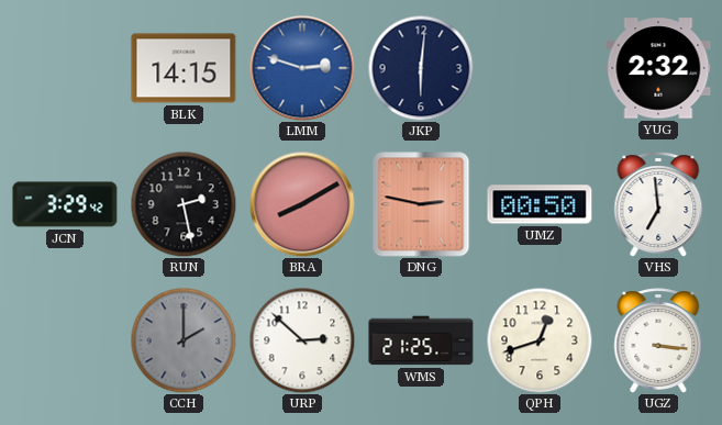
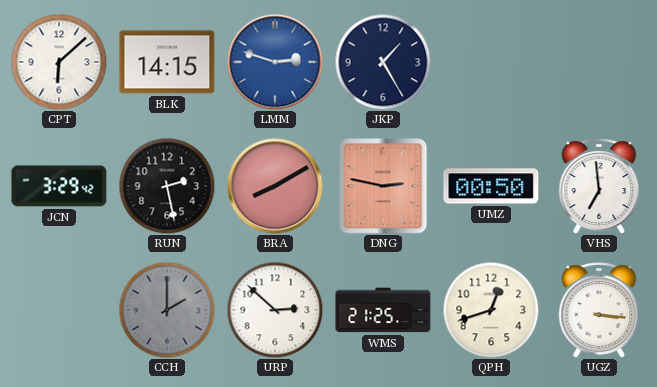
CPT: none -> 6:08 (59, 62)
JKP: 6:01 -> 1:25 (383, 62)
YUG: 2:32 -> none (658, 68)
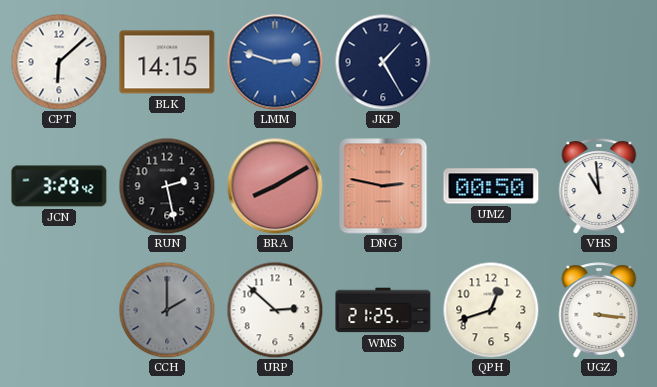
VHS: 6:59 -> 10:59 (599, 186)
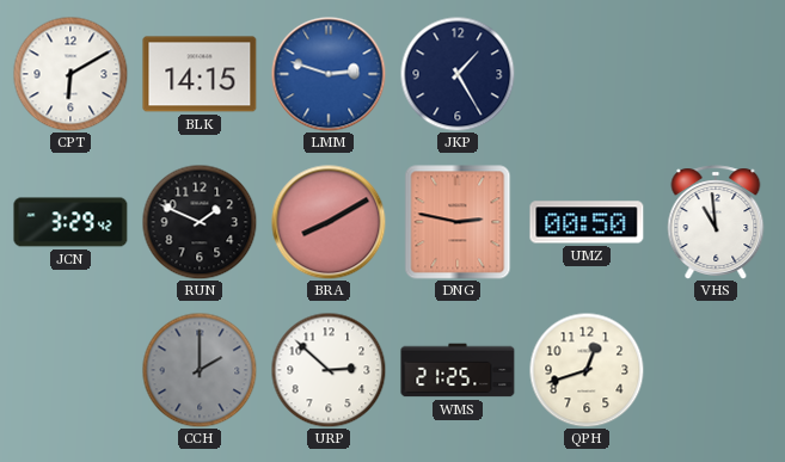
CPT: 6:08 -> 6:10 (70, 74)
RUN: 2:28 -> 1:49 (200, 222)
UGZ: 3:16 -> none (599, 310)
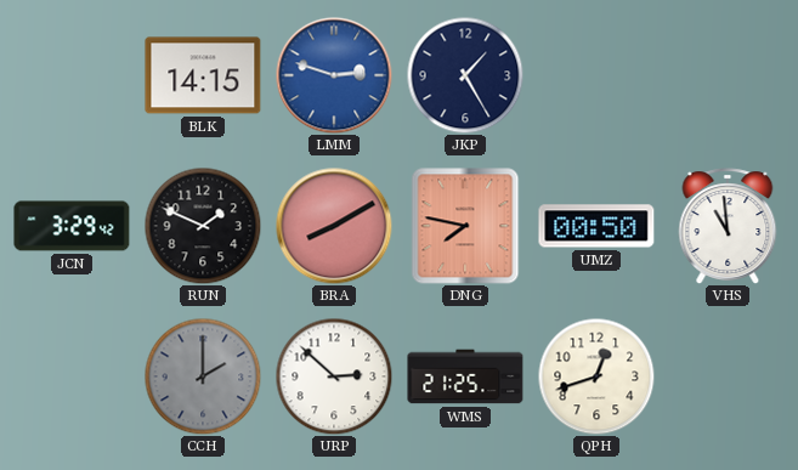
CPT: 6:10 -> none (70, 74)
DNG: 2:47 -> 7:47 (465, 226)
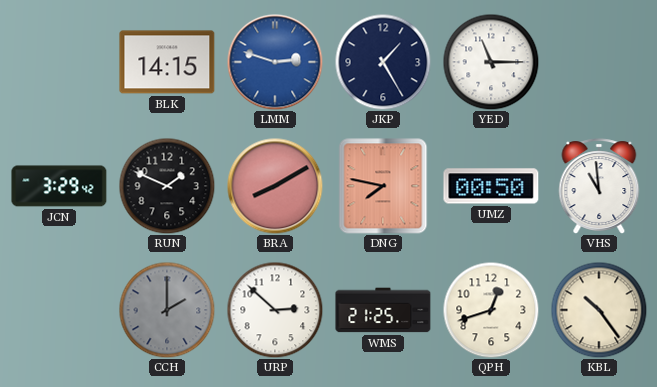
YED: none -> 11:15 (491, 62)
KBL: none -> 10:24 (599, 310)
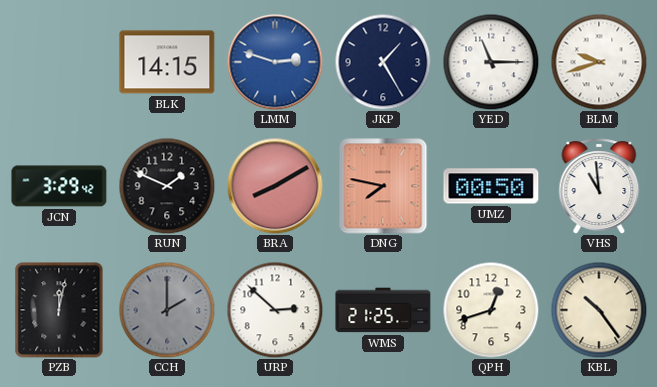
BLM: none -> 9:42 (599, 62)
PZB: none -> 12:02 (59, 310)
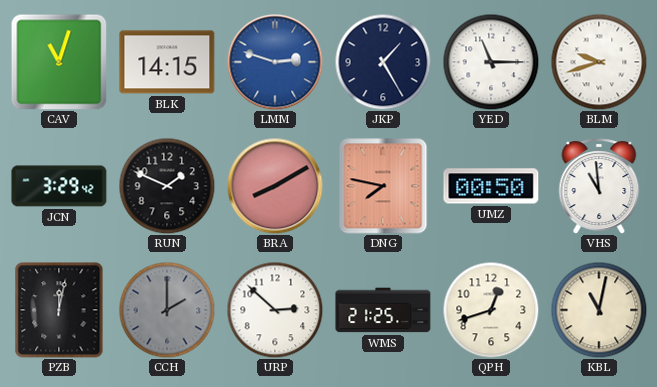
CAV: none -> 11:03 (59, 62)
KBL: 10:24 -> 11:02 (599, 310)
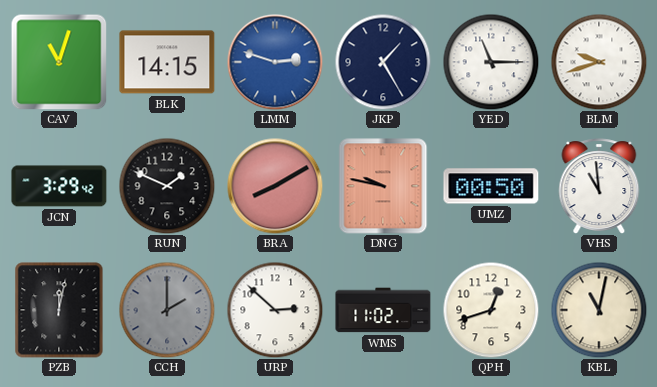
DNG: 7:47 -> 9:47 (383, 186)
WMS: 21:25 -> 11:02 (383, 310)
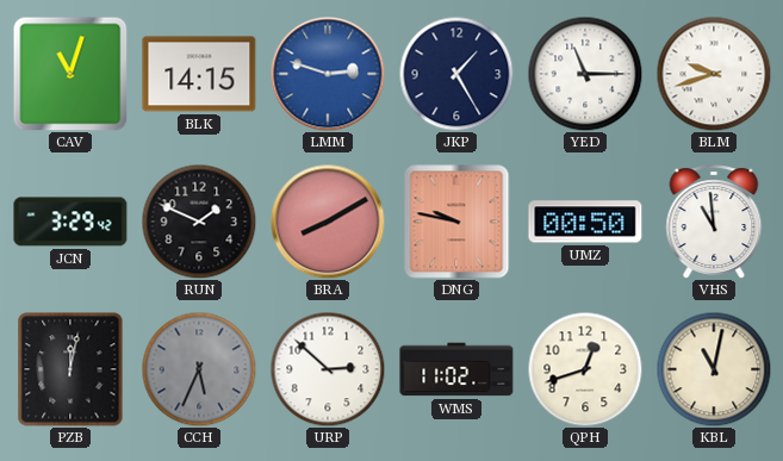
CCH: 2:00 -> 5:34 (199, 369)
